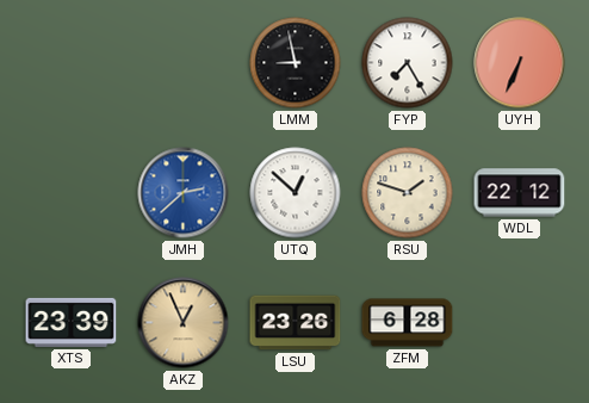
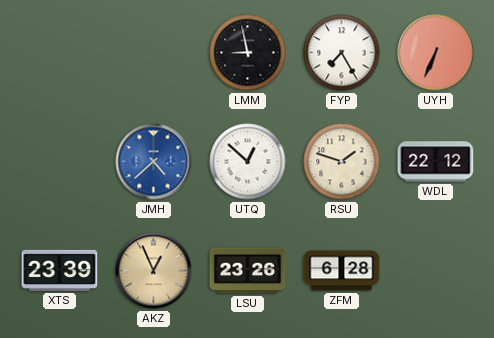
JMH: 2:38 -> 4:38 (154, 162)
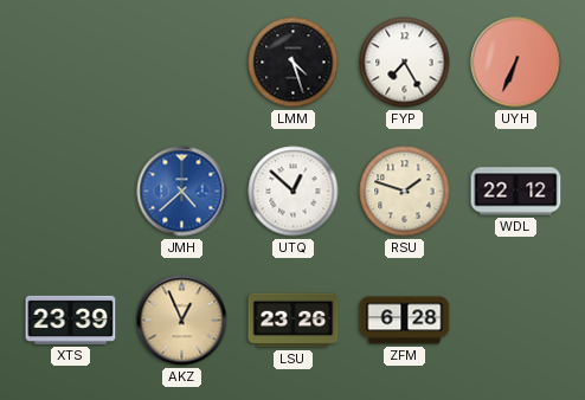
LMM: 8:58 -> 4:27 (294, 63)
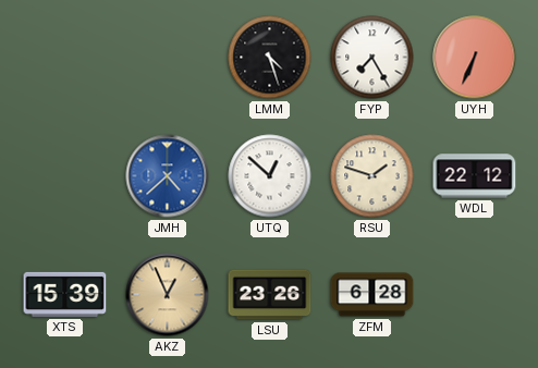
XTS: 23:39 -> 15:39 (65, 294)
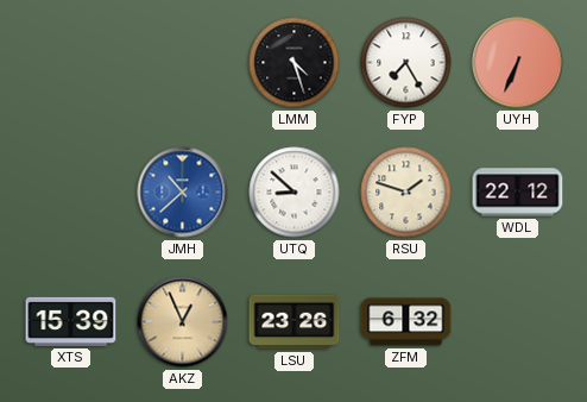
JMH: 4:38 -> 10:38 (183, 193)
UTQ: 12:52 -> 8:52 (295, 193)
ZFM: 6:28 -> 6:32 (406, 322)
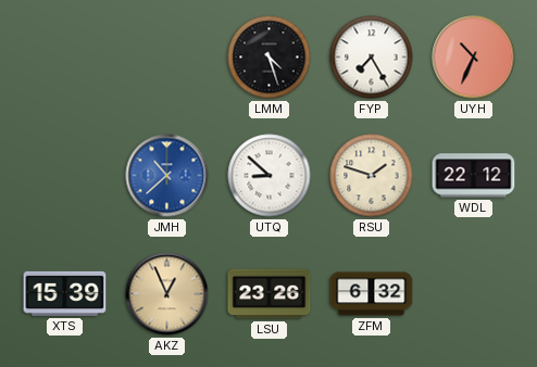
UYH: 6:34 -> 10:34 (474, 58)
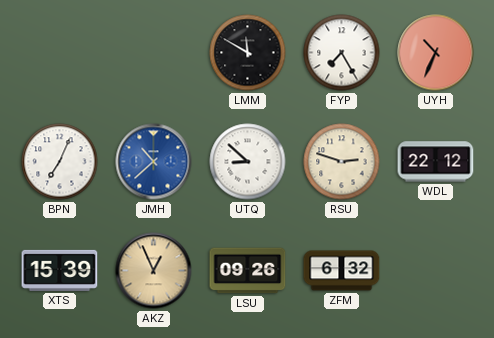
LMM: 4:27 -> 11:50 (248, 53)
BPN: none -> 7:04 (60, 162)
RSU: 1:48 -> 2:48 (342, 162)
LSU: 23:26 -> 09:26 (248, 271)
